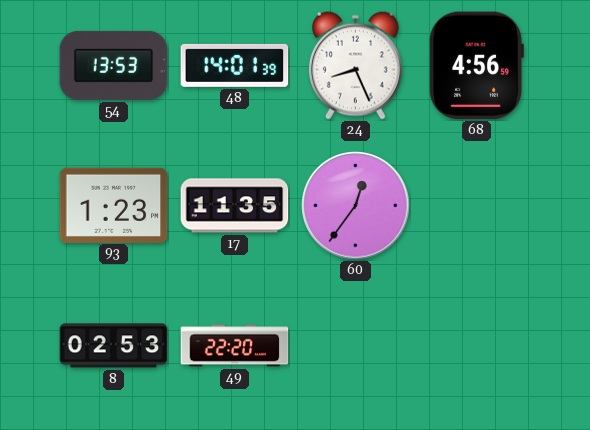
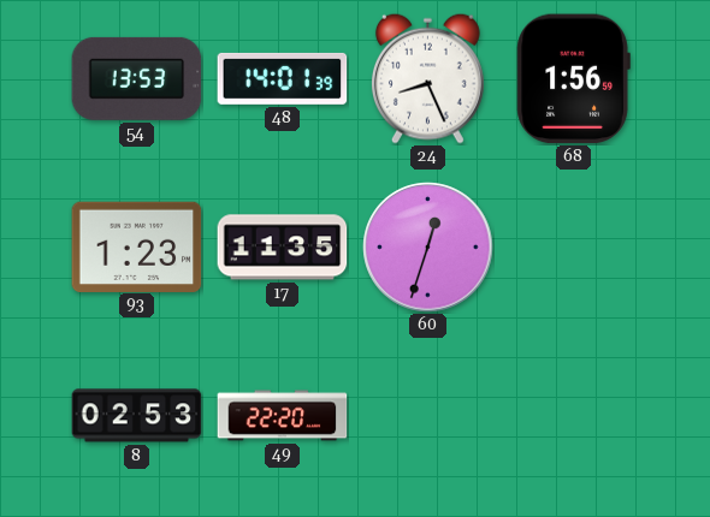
68: 4:56 -> 1:56 (573, 79)
60: 12:36 -> 12:33 (428, 248)
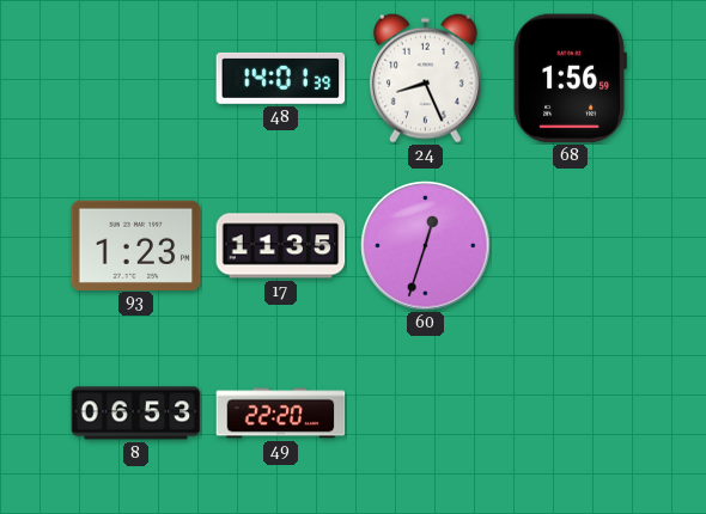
54: 13:53 -> none (137, 78)
8: 02:53 -> 06:53 (136, 414)
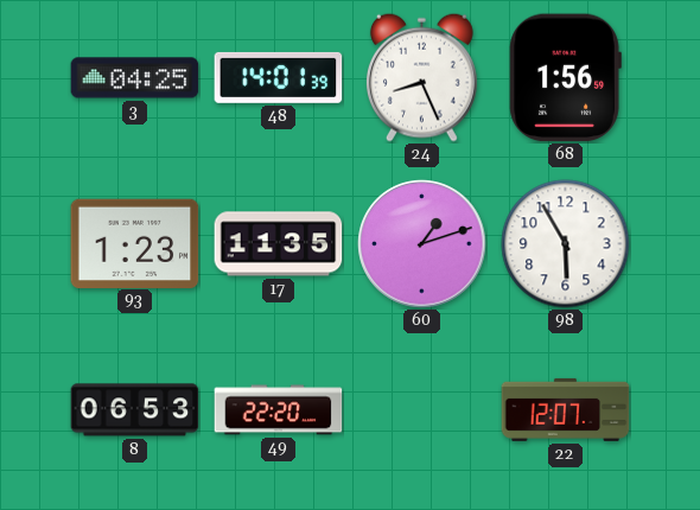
3: none -> 04:25 (135, 78)
60: 12:33 -> 1:12 (422, 244)
98: none -> 5:55 (566, 244)
22: none -> 12:07 (566, 409)
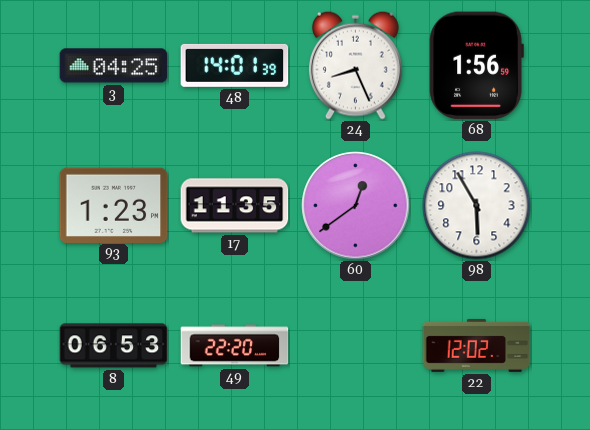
60: 1:12 -> 12:39 (356, 206)
22: 12:07 -> 12:02 (477, 345)
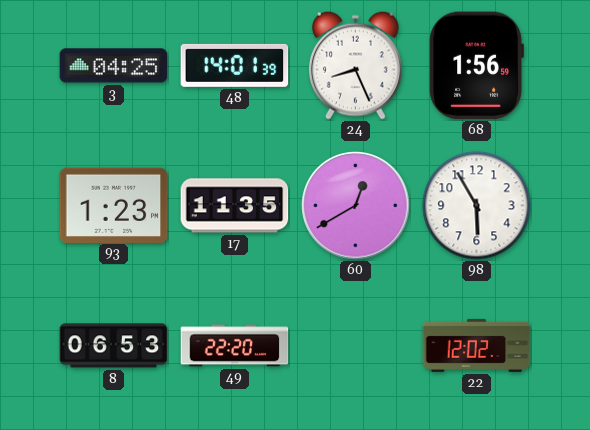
60: 12:39 -> 12:40 (356, 206)
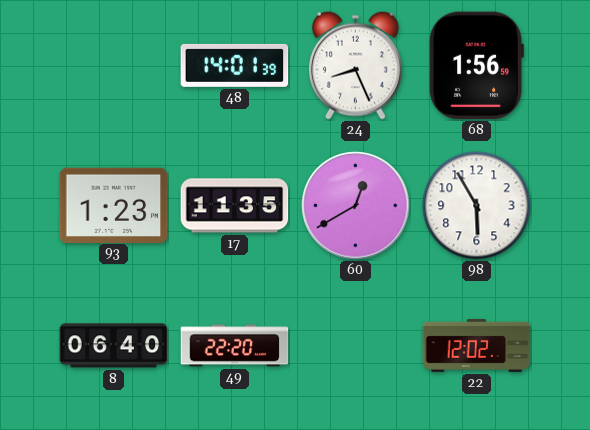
3: 04:25 -> none (114, 66)
8: 06:53 -> 06:40 (114, 346)
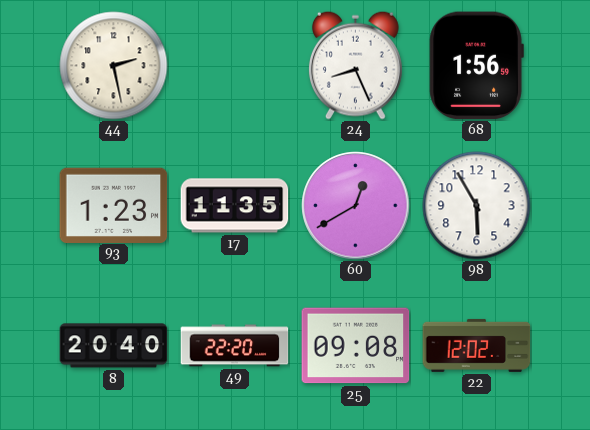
44: none -> 2:28 (114, 66)
48: 14:01 -> none (235, 65)
8: 06:40 -> 20:40 (114, 346)
25: none -> 09:08 (356, 346)
